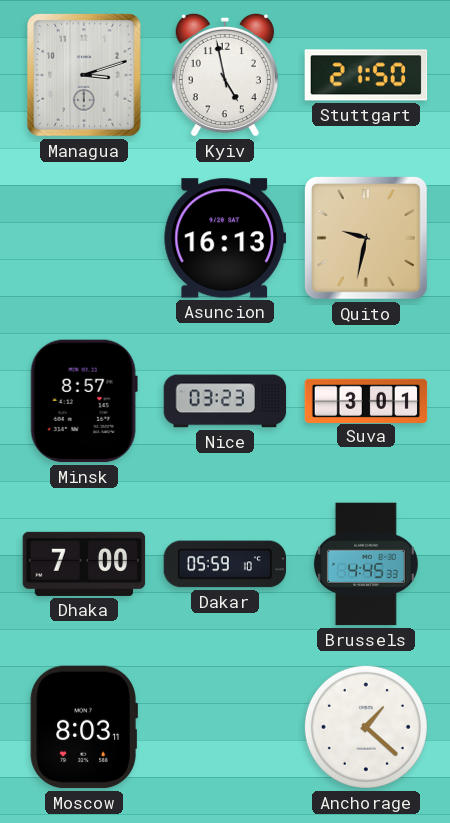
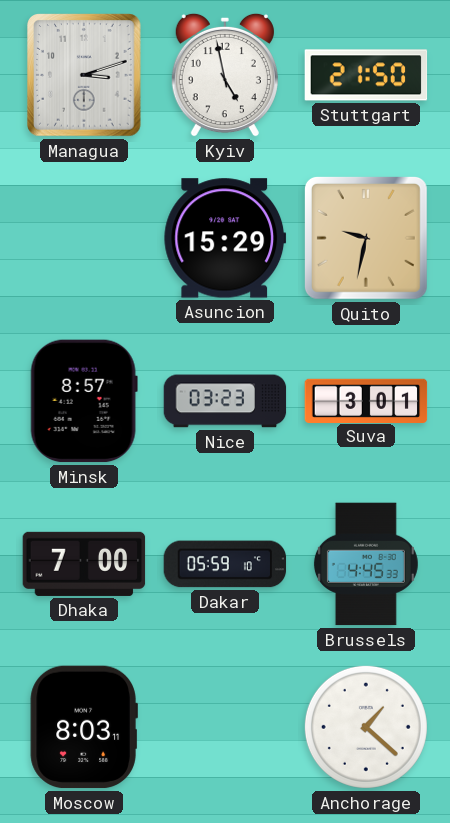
Asuncion: 16:13 -> 15:29 (225, 238)
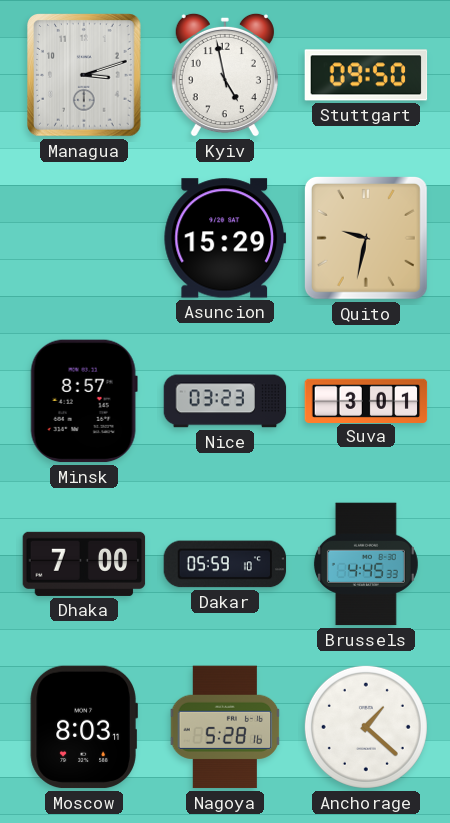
Stuttgart: 21:50 -> 09:50 (366, 75)
Nagoya: none -> 5:28 (225, 727)
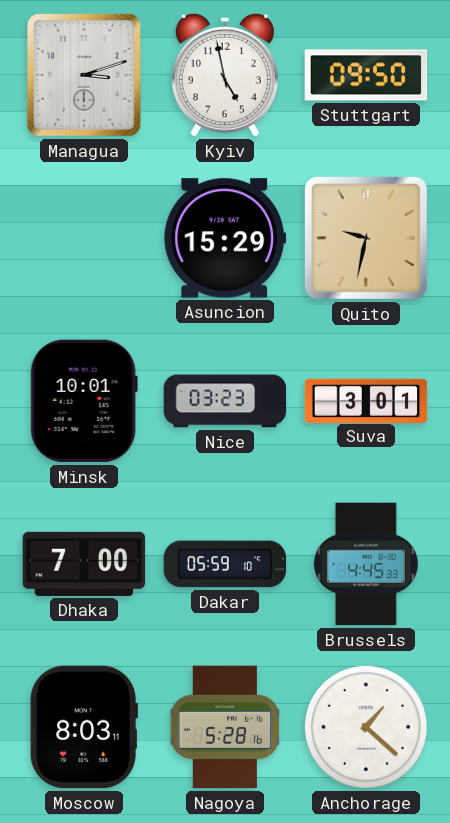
Minsk: 8:57 -> 10:01 (84, 401)
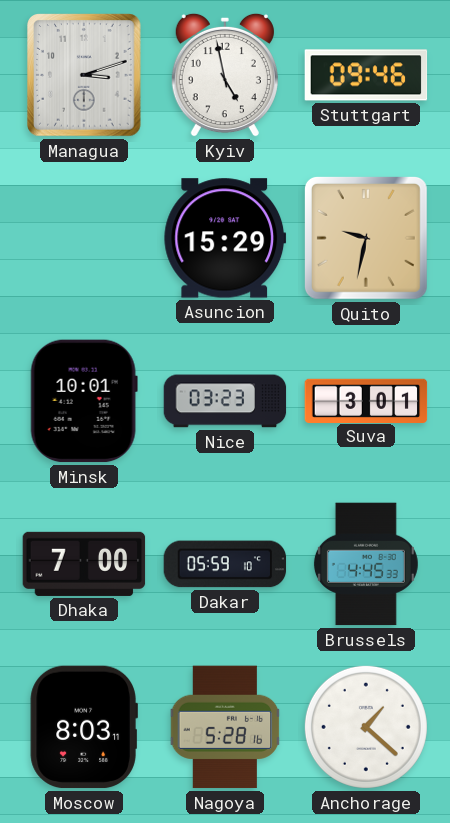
Stuttgart: 09:50 -> 09:46 (366, 75)
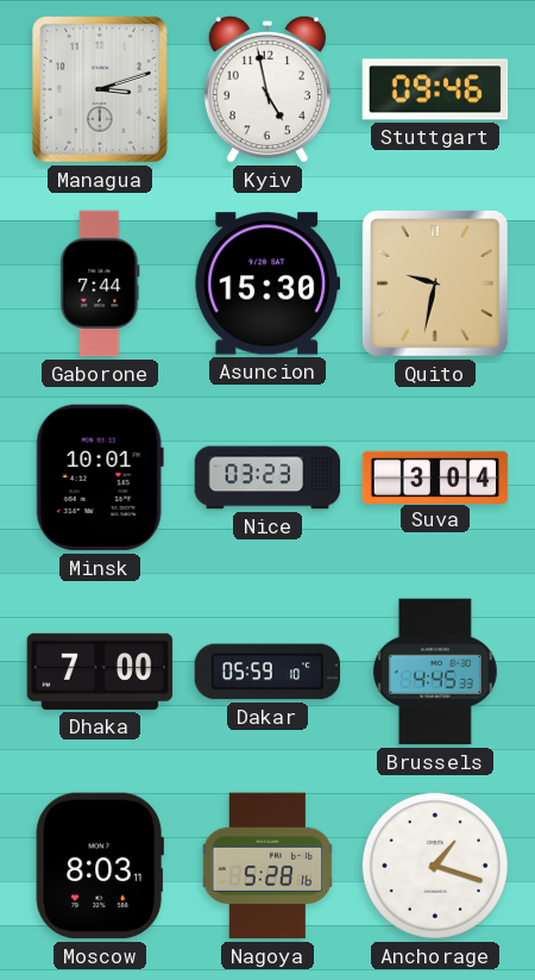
Gaborone: none -> 7:44 (100, 283)
Asuncion: 15:29 -> 15:30 (267, 283)
Suva: 3:01 -> 3:04 (435, 476)
Anchorage: 1:22 -> 1:18 (435, 866)
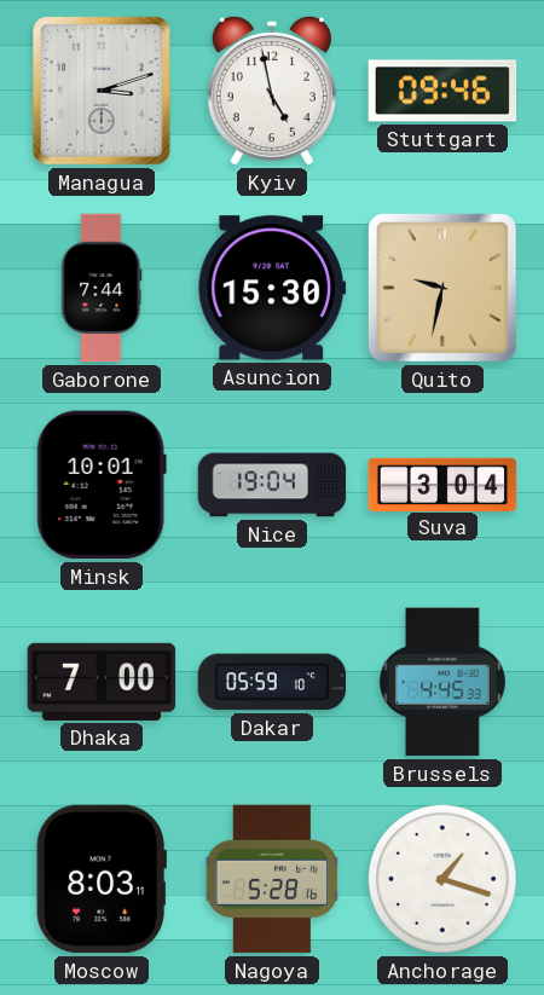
Nice: 03:23 -> 19:04 (272, 485)
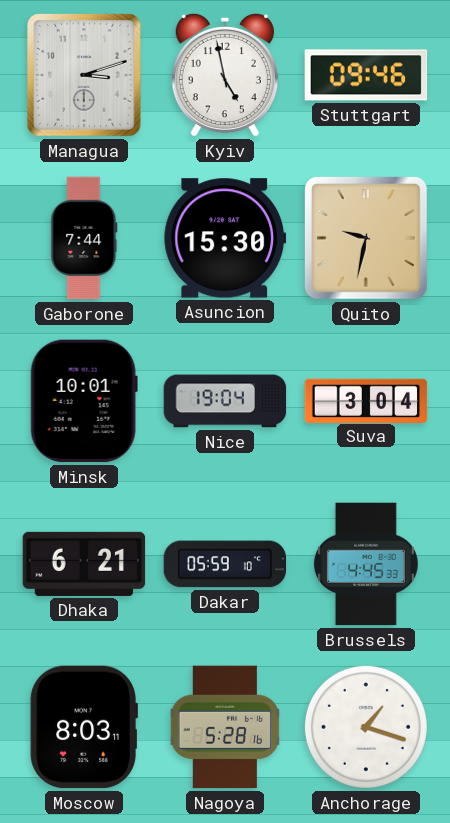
Dhaka: 7:00 -> 6:21 (84, 564)
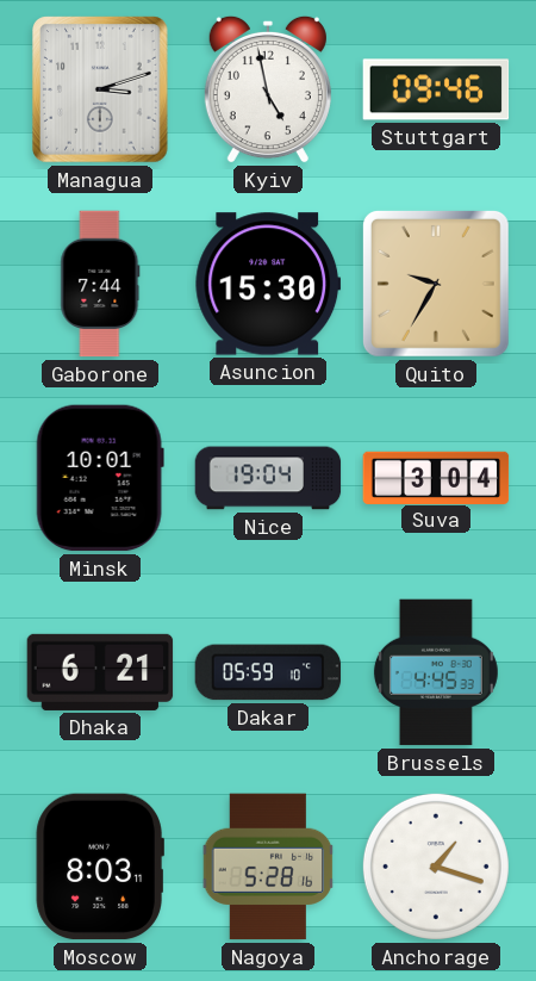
Quito: 9:32 -> 9:35 (436, 284)
